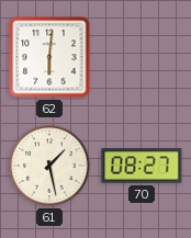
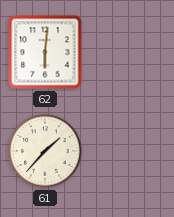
61: 1:28 -> 1:37 (45, 151)
70: 08:27 -> none (142, 166)
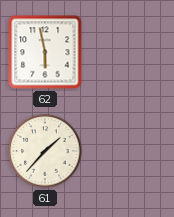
62: 6:01 -> 5:58 (45, 52)
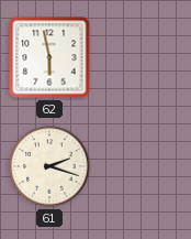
61: 1:37 -> 2:18 (49, 166)
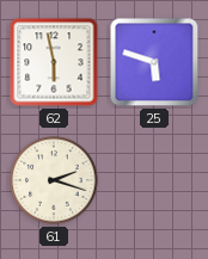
25: none -> 5:48 (154, 62)
